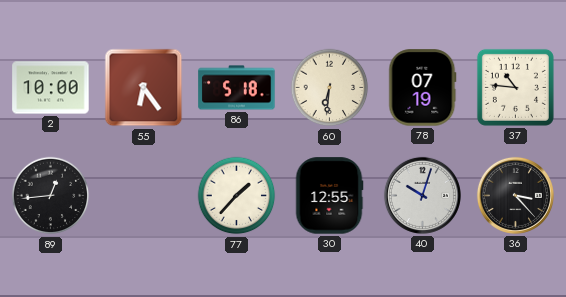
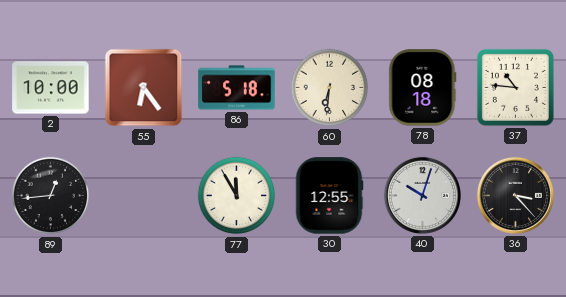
78: 07:19 -> 08:18 (423, 88)
77: 1:37 -> 11:55 (237, 196)
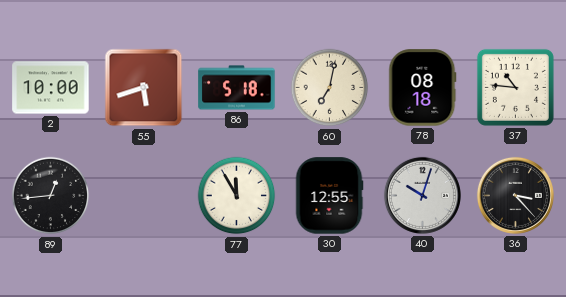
55: 6:24 -> 5:42 (144, 88)
60: 6:31 -> 7:02 (330, 88)
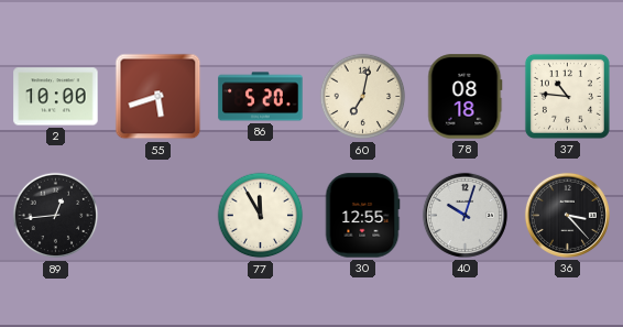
86: 5:18 -> 5:20 (261, 97)
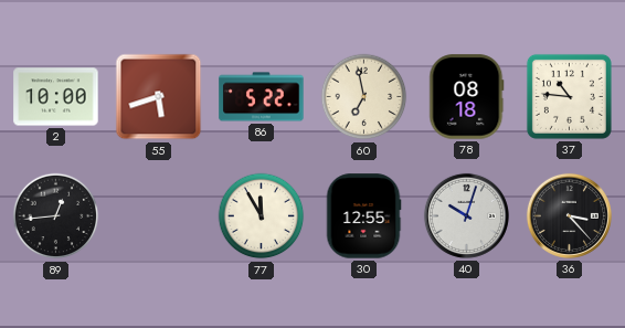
86: 5:20 -> 5:22 (262, 97)
60: 7:02 -> 6:58 (364, 97)
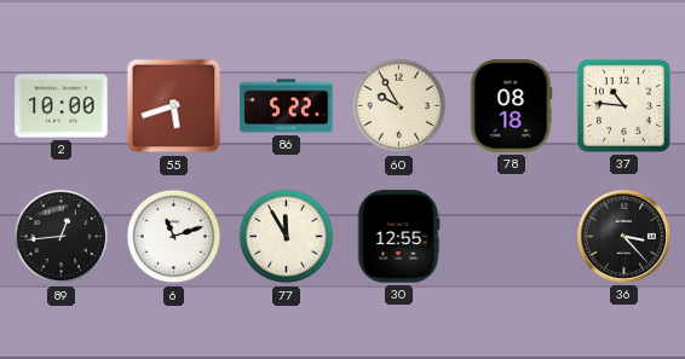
60: 6:58 -> 9:55 (399, 106)
6: none -> 11:12 (174, 237)
40: 10:03 -> none (466, 215)
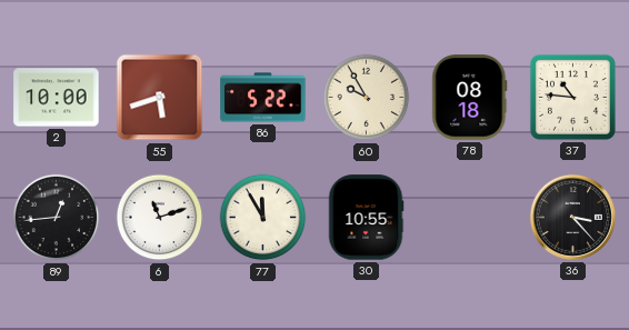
30: 12:55 -> 10:55 (366, 218)
